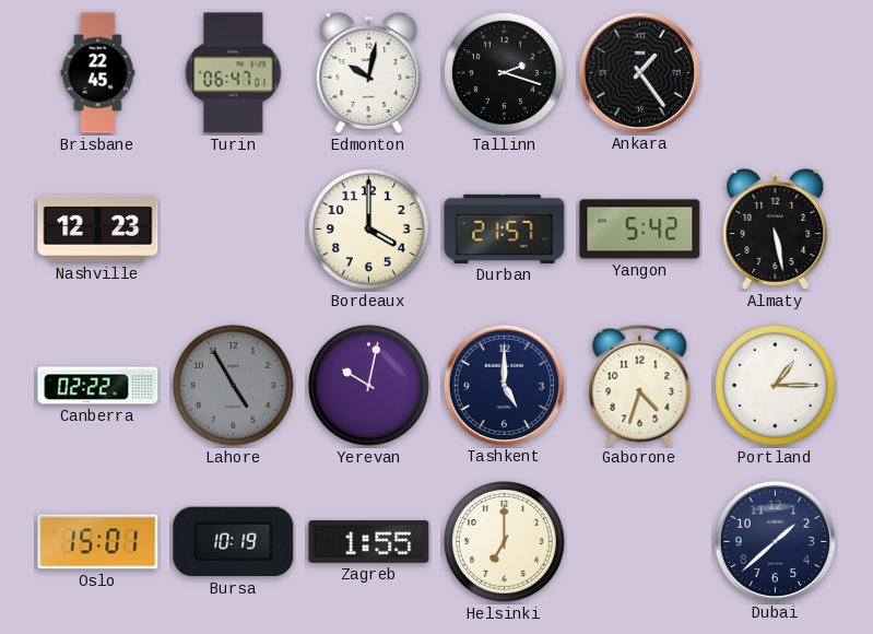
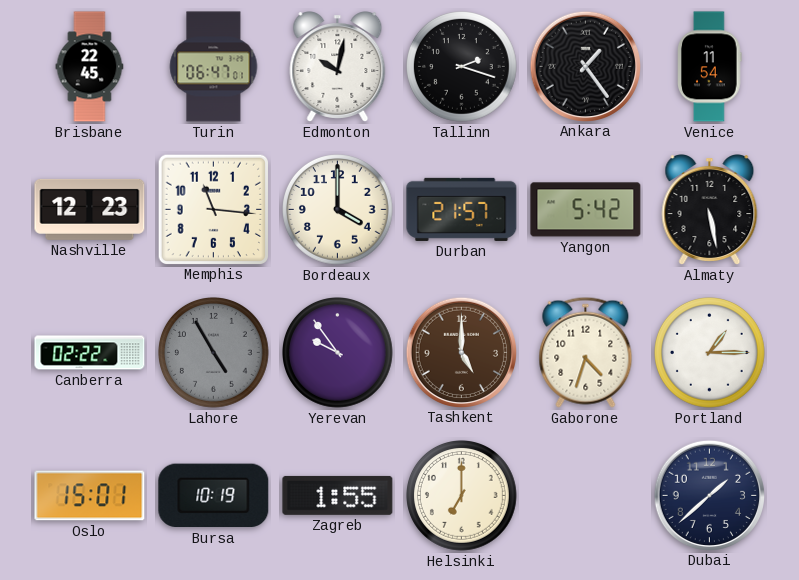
Venice: none -> 11:54 (710, 67)
Memphis: none -> 11:16 (213, 209)
Yerevan: 10:02 -> 9:54 (338, 353)
Tashkent dial: navy -> brown (461, 352)
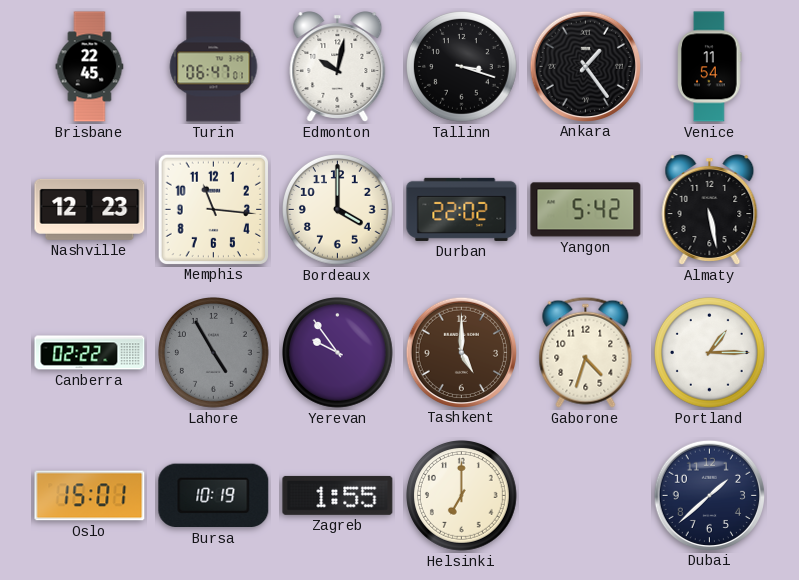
Tallinn: 2:18 -> 3:18 (462, 67)
Durban: 21:57 -> 22:02 (462, 209)
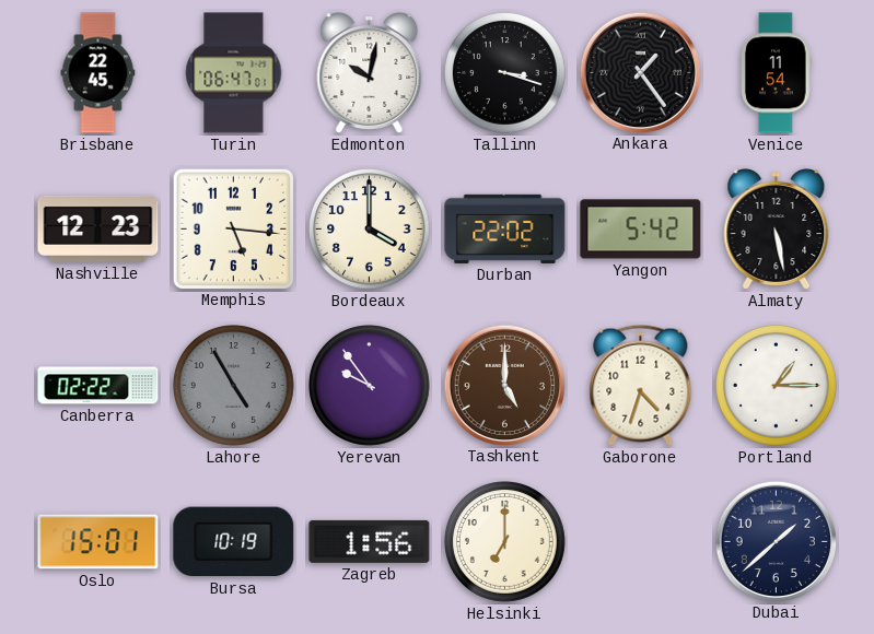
Memphis: 11:16 -> 5:16 (233, 228)
Zagreb: 1:55 -> 1:56 (370, 541)
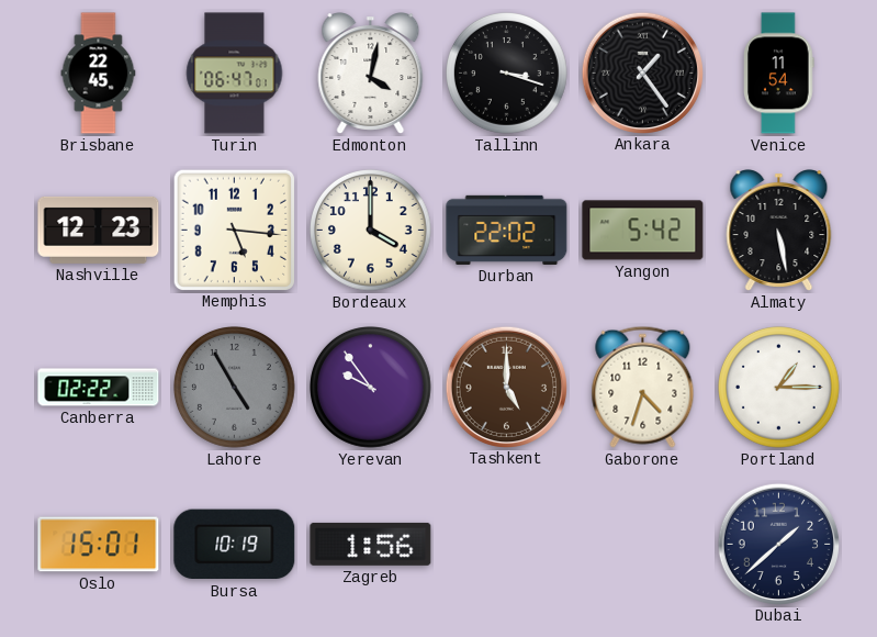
Edmonton: 10:02 -> 4:02 (371, 74)
Helsinki: 7:00 -> none (505, 542)
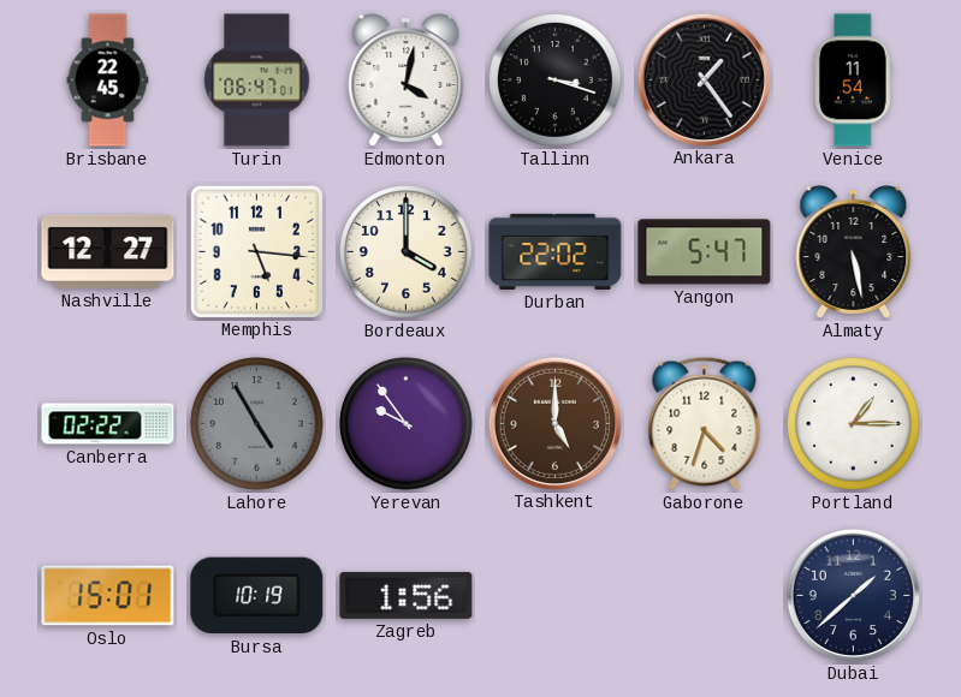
Nashville: 12:23 -> 12:27 (108, 251)
Yangon: 5:42 -> 5:47 (705, 252)
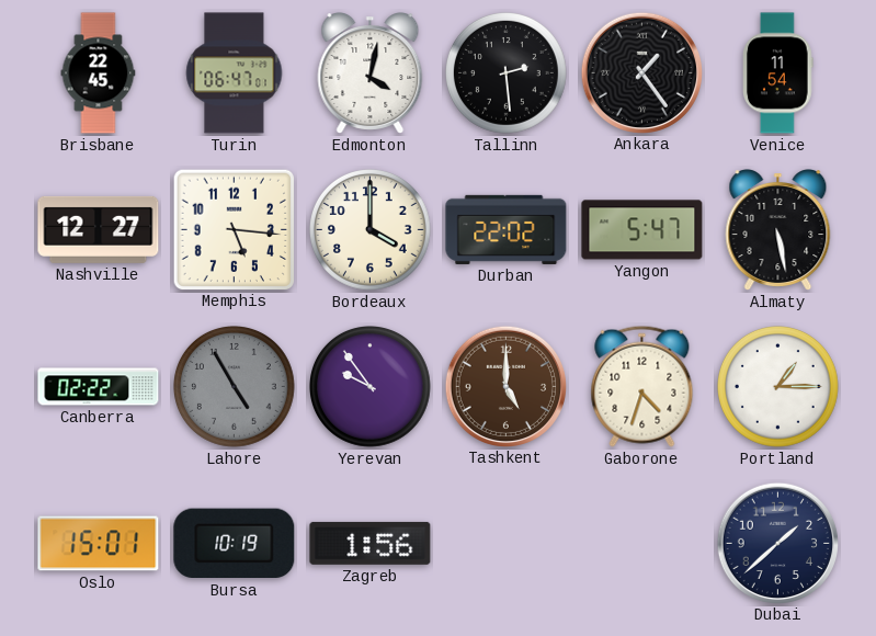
Tallinn: 3:18 -> 2:29 (507, 73)
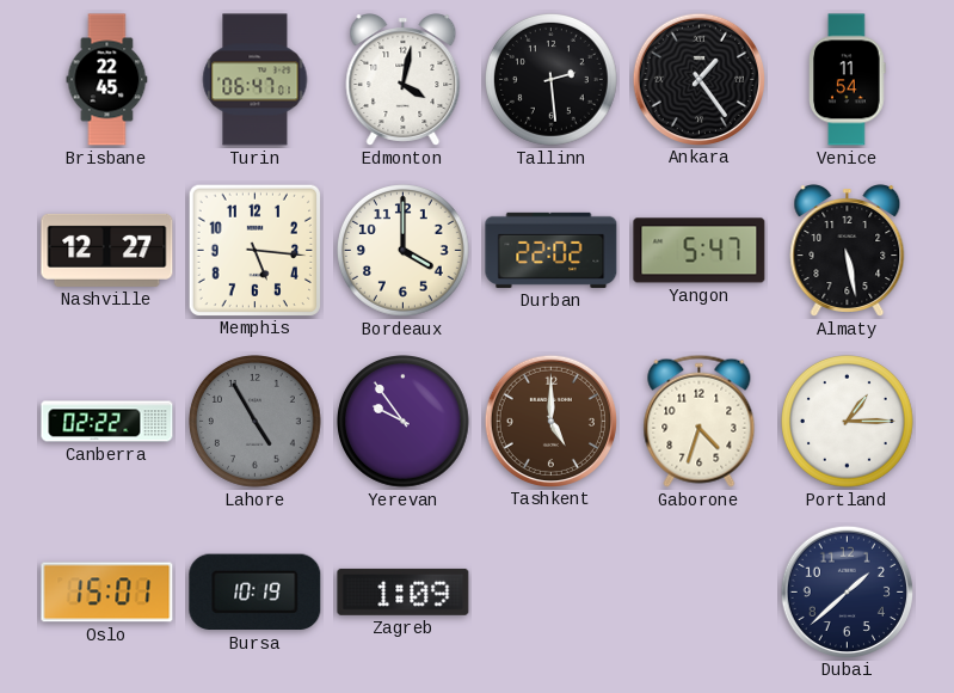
Zagreb: 1:56 -> 1:09 (404, 591)
